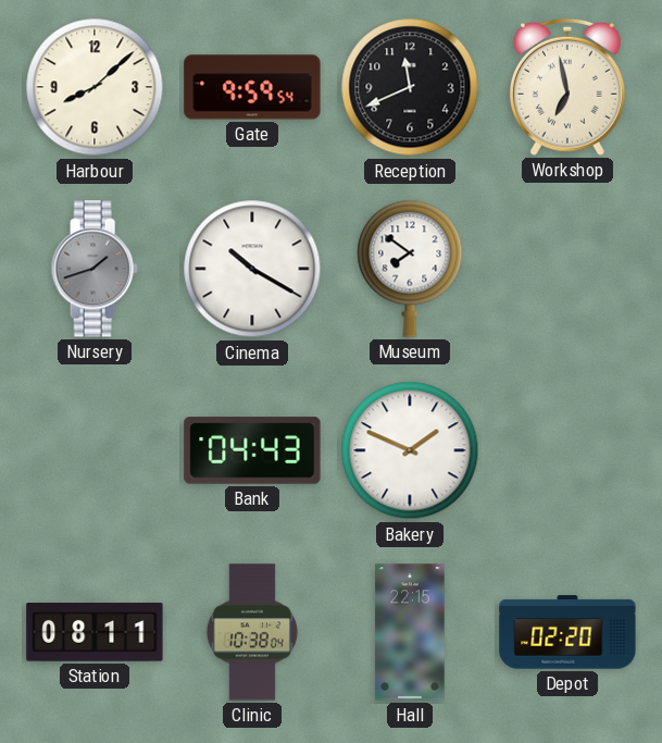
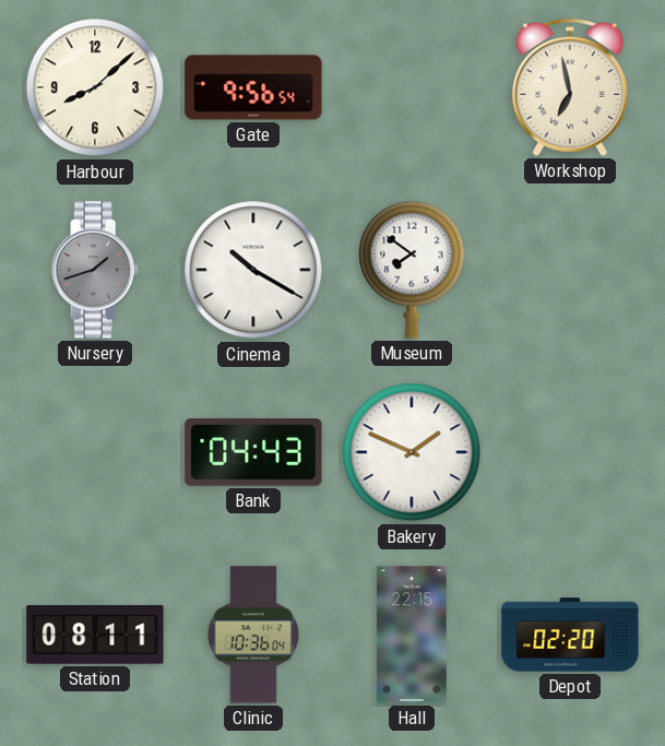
Gate: 9:59 -> 9:56 (253, 87)
Reception: 11:41 -> none (410, 87)
Clinic: 10:38 -> 10:36 (253, 635)
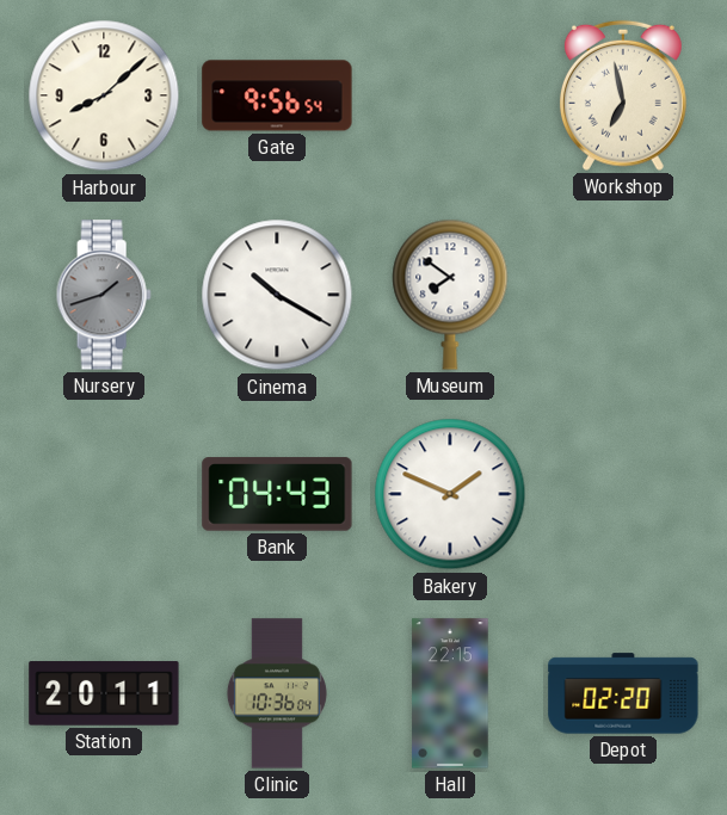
Station: 08:11 -> 20:11 (104, 693)
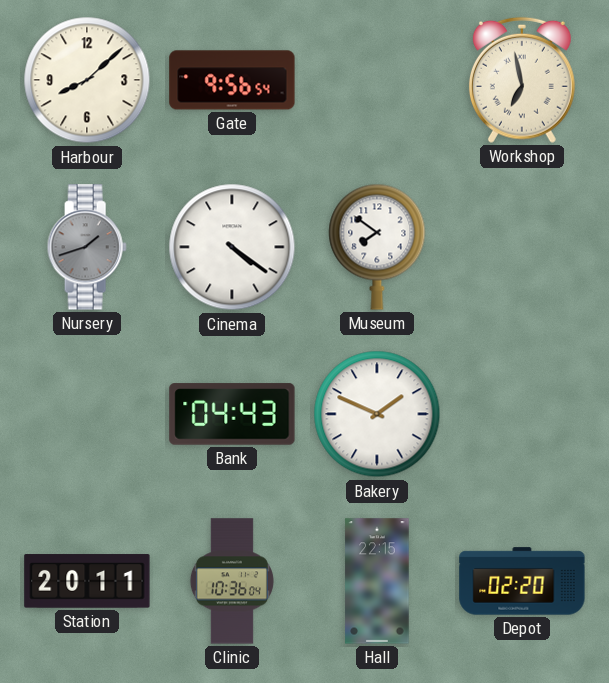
Cinema: 10:20 -> 4:21 (232, 247)
